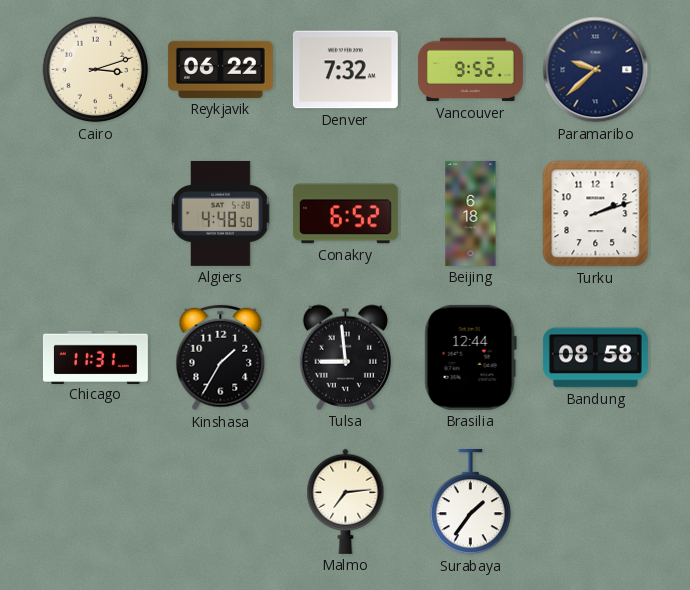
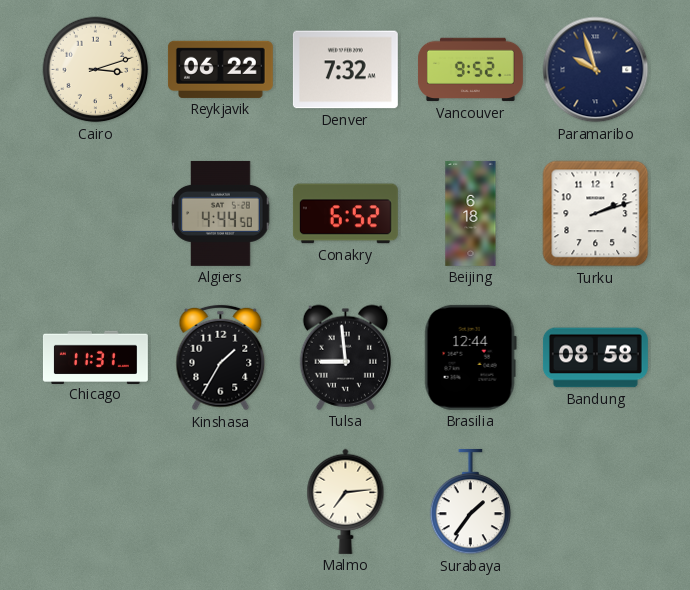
Paramaribo: 9:38 -> 9:57 (596, 70)
Algiers: 4:48 -> 4:44 (221, 213)
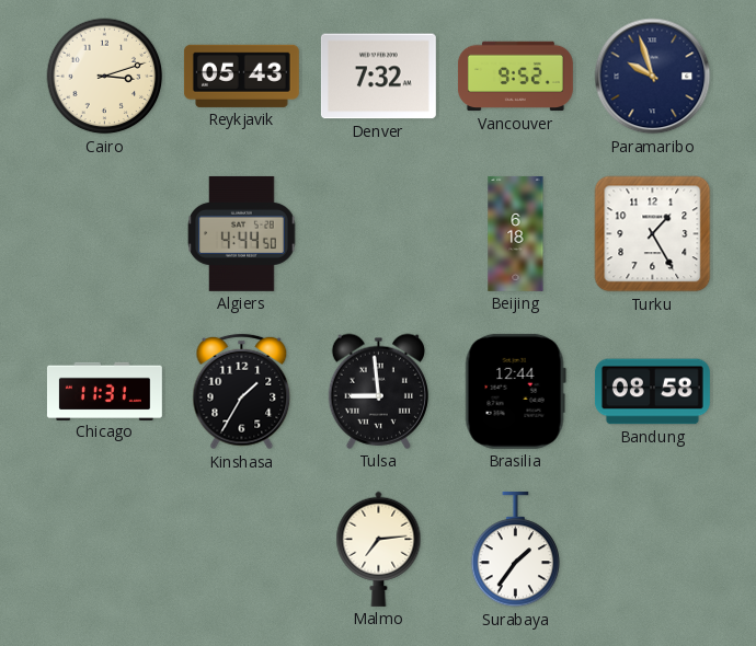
Reykjavik: 06:22 -> 05:43 (241, 76)
Conakry: 6:52 -> none (345, 214)
Turku: 2:12 -> 1:25 (653, 234)
